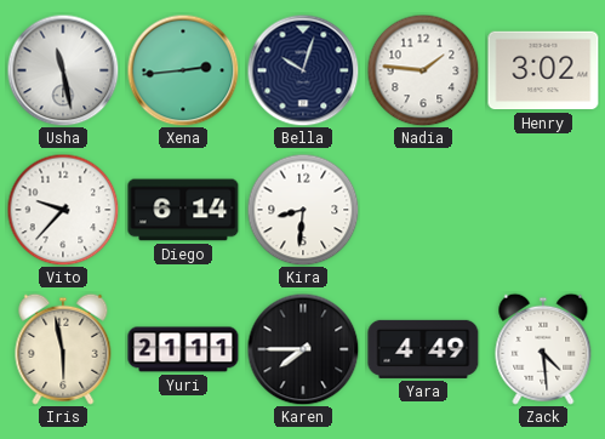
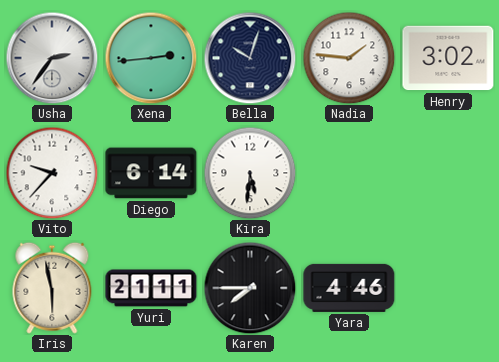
Usha: 11:28 -> 2:36 (52, 58)
Kira: 8:31 -> 5:31 (250, 173)
Yara: 4:49 -> 4:46 (349, 288)
Zack: 4:29 -> none (543, 349)
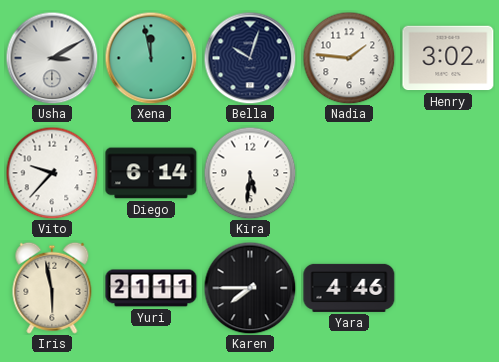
Usha: 2:36 -> 3:10 (52, 58)
Xena: 2:44 -> 11:58 (151, 58)
